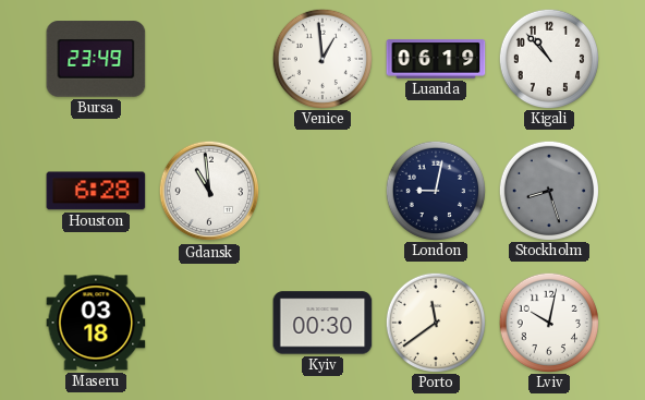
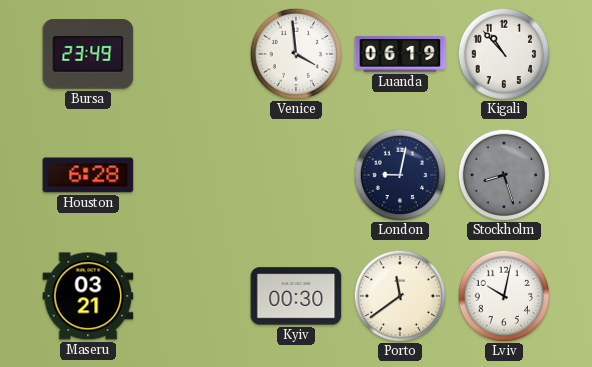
Venice: 12:59 -> 3:59 (295, 53)
Gdansk: 10:59 -> none (209, 191)
Maseru: 03:18 -> 03:21 (88, 296)
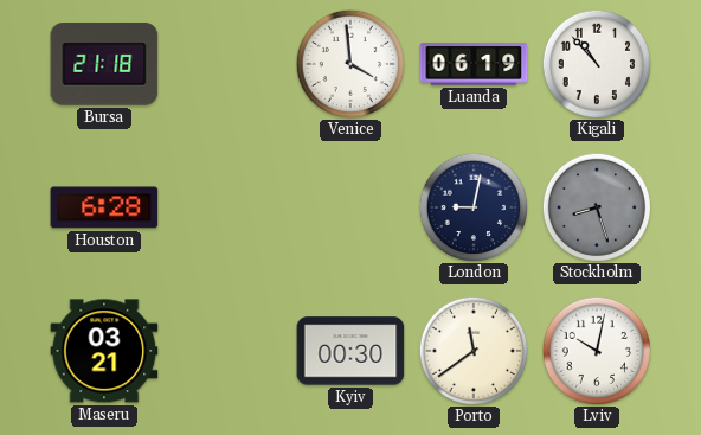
Bursa: 23:49 -> 21:18 (104, 64)
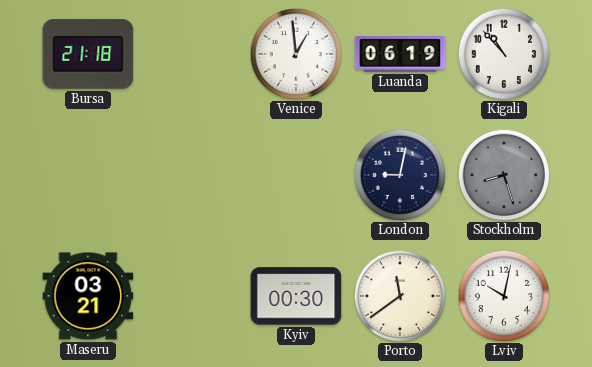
Venice: 3:59 -> 12:59 (295, 53)
Houston: 6:28 -> none (104, 207)
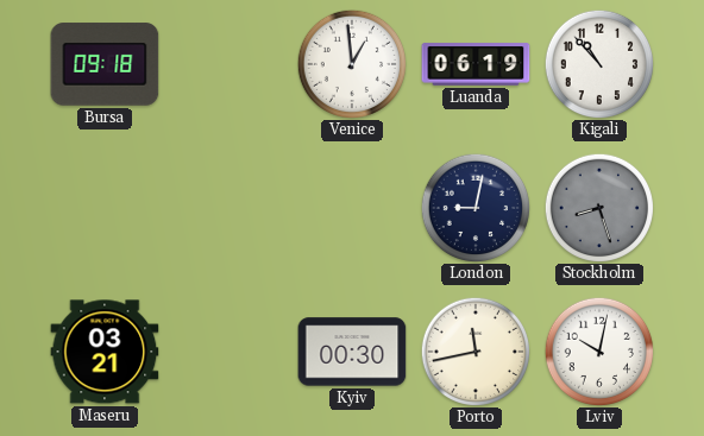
Bursa: 21:18 -> 09:18 (105, 64)
Porto: 11:39 -> 11:43 (474, 350)
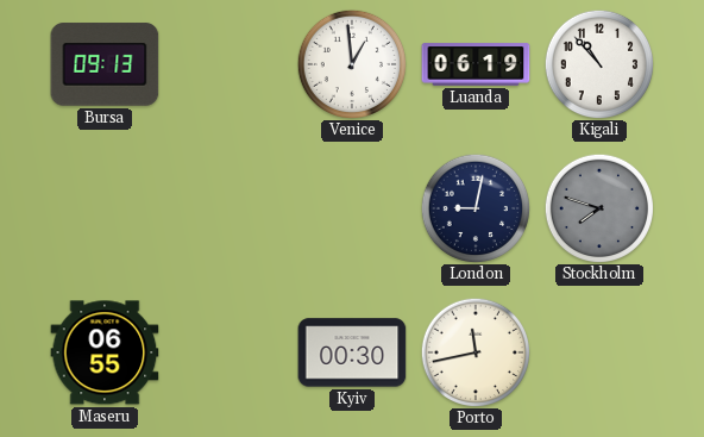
Bursa: 09:18 -> 09:13 (105, 64)
Stockholm: 8:27 -> 7:48 (598, 207)
Maseru: 03:21 -> 06:55 (105, 352)
Lviv: 10:02 -> none (598, 350)
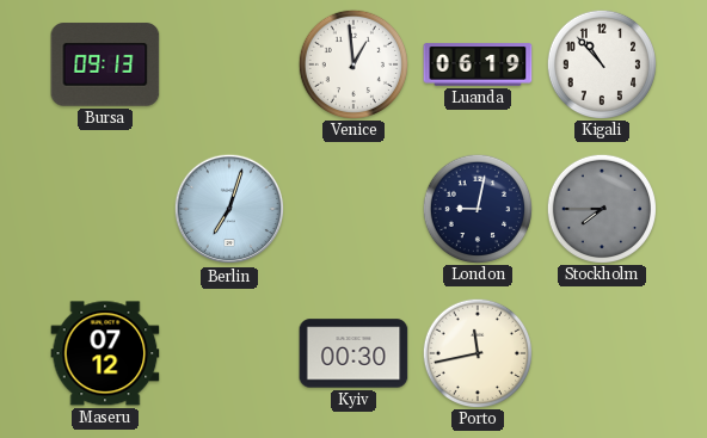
Berlin: none -> 7:03 (229, 209)
Stockholm: 7:48 -> 7:45 (601, 208)
Maseru: 06:55 -> 07:12 (105, 353)
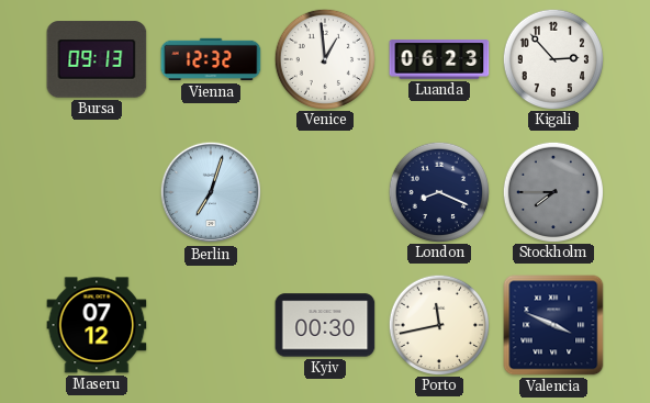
Vienna: none -> 12:32 (211, 59)
Luanda: 06:19 -> 06:23 (439, 59)
Kigali: 10:53 -> 2:53 (552, 58)
London: 9:02 -> 8:19 (438, 191)
Valencia: none -> 3:49 (553, 325)
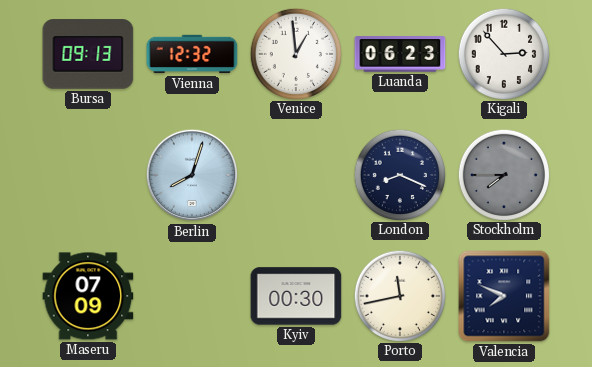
Berlin: 7:03 -> 8:03 (192, 175)
Maseru: 07:12 -> 07:09 (88, 296)
Valencia: 3:49 -> 7:49 (504, 296)
